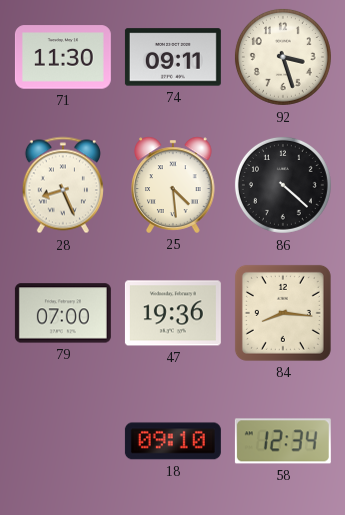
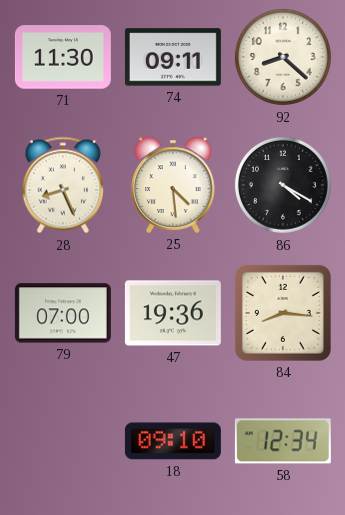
92: 3:27 -> 8:22 (283, 57)
86: 4:22 -> 4:20 (283, 185)
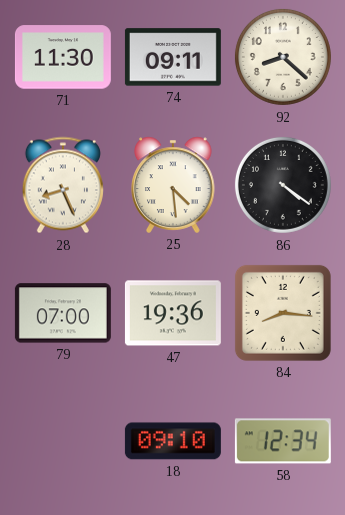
86: 4:20 -> 4:21 (283, 185)
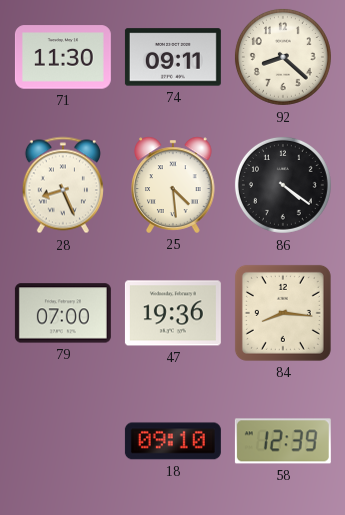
58: 12:34 -> 12:39 (283, 441)
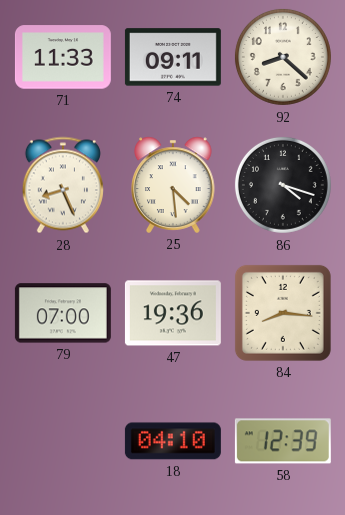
71: 11:30 -> 11:33 (63, 57)
86: 4:21 -> 4:18 (283, 185)
18: 09:10 -> 04:10 (173, 441)
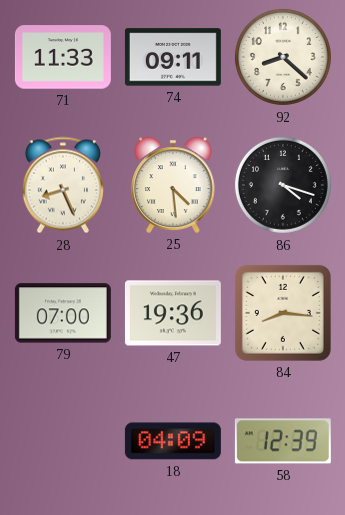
18: 04:10 -> 04:09 (173, 441)
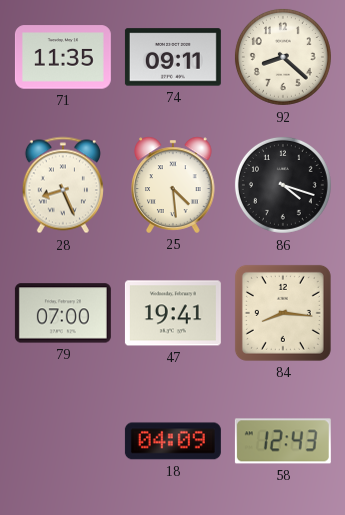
71: 11:33 -> 11:35 (63, 57)
47: 19:36 -> 19:41 (173, 313)
58: 12:39 -> 12:43 (283, 441)
